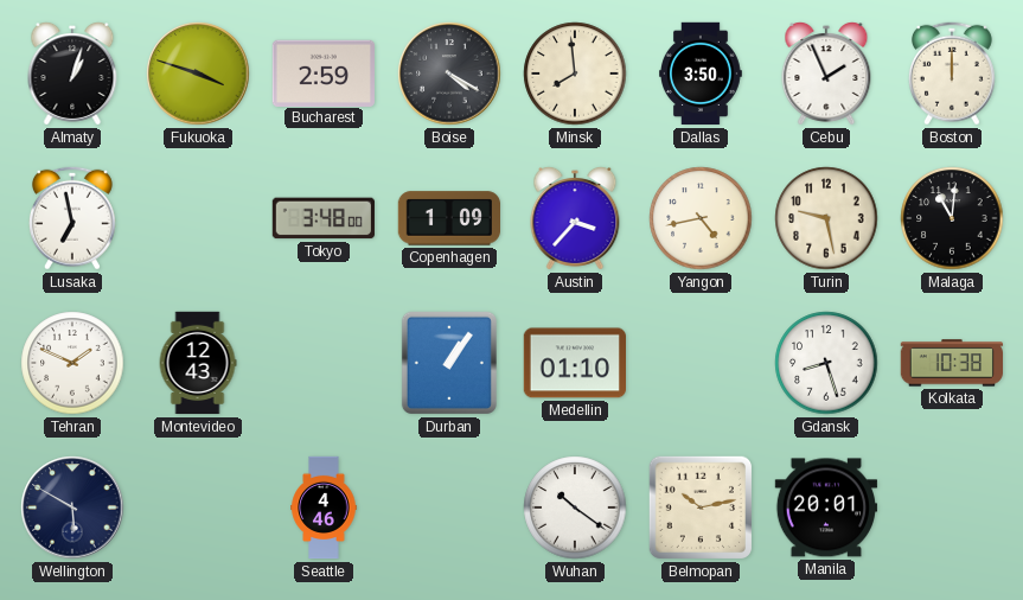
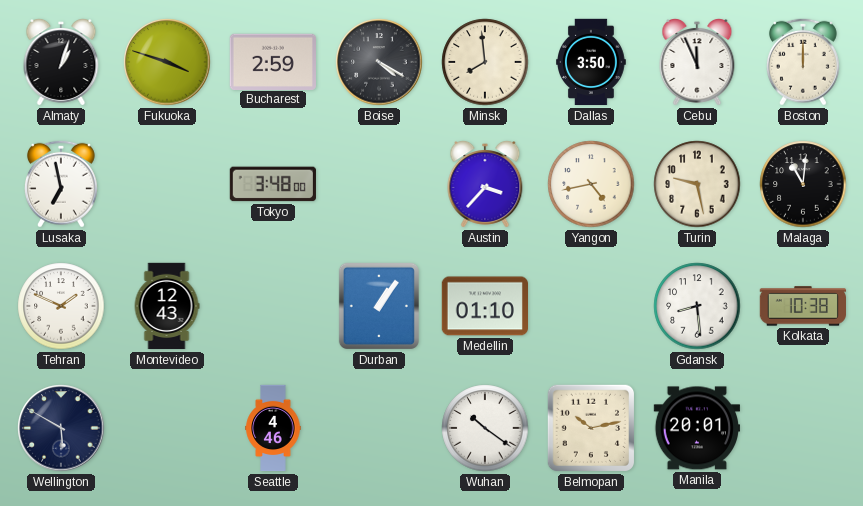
Cebu: 1:56 -> 11:56 (697, 62)
Copenhagen: 1:09 -> none (448, 218)
Gdansk: 8:27 -> 8:29 (697, 306)
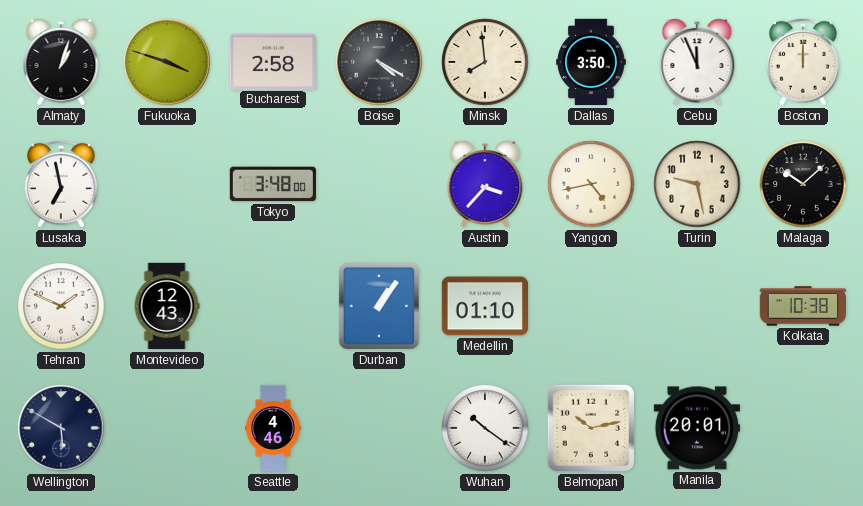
Bucharest: 2:59 -> 2:58 (272, 61)
Malaga: 11:01 -> 10:08 (803, 184)
Gdansk: 8:29 -> none (697, 306)
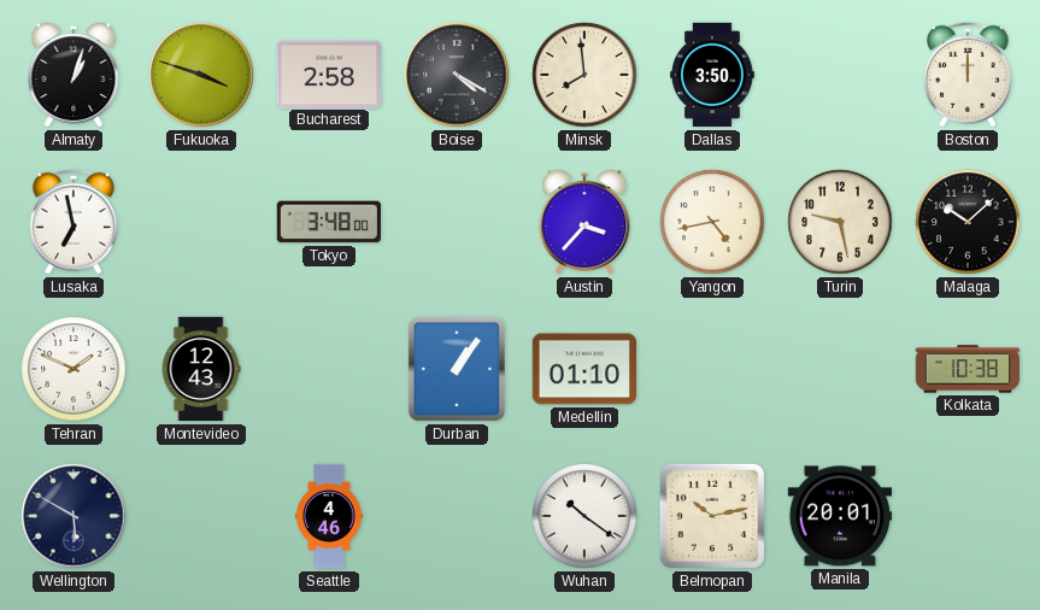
Cebu: 11:56 -> none (697, 62)
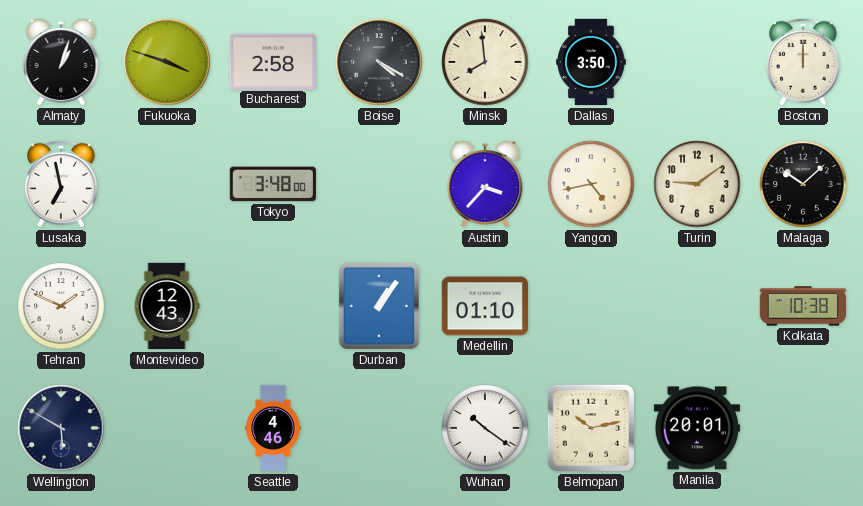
Turin: 9:28 -> 9:09 (697, 184)
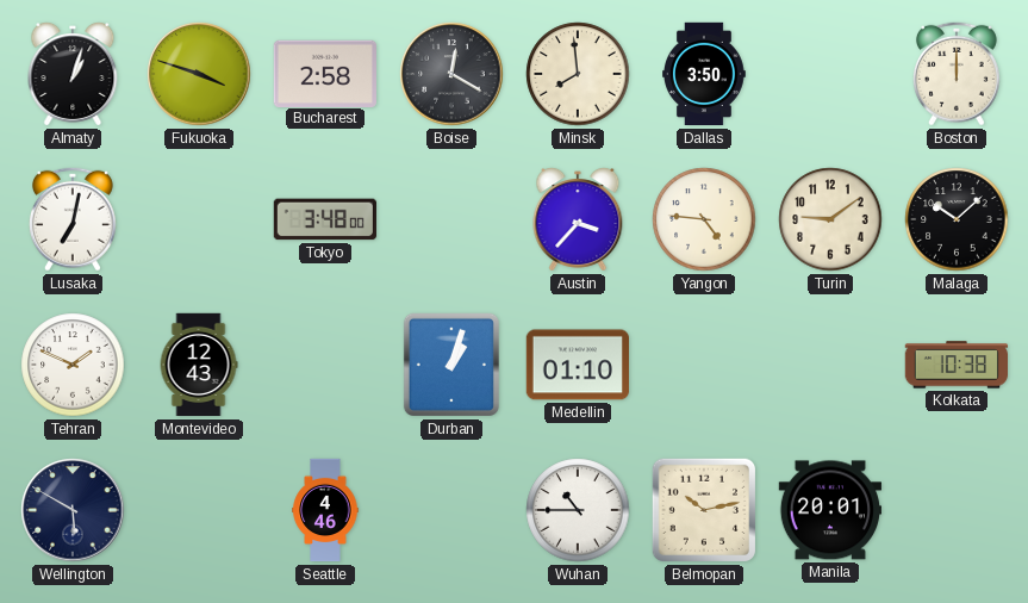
Boise: 4:20 -> 12:20 (451, 74)
Lusaka: 6:58 -> 7:02 (73, 219)
Yangon: 4:43 -> 4:46 (704, 219)
Durban: 1:06 -> 1:03 (451, 365)
Wuhan: 10:21 -> 10:45 (578, 510)
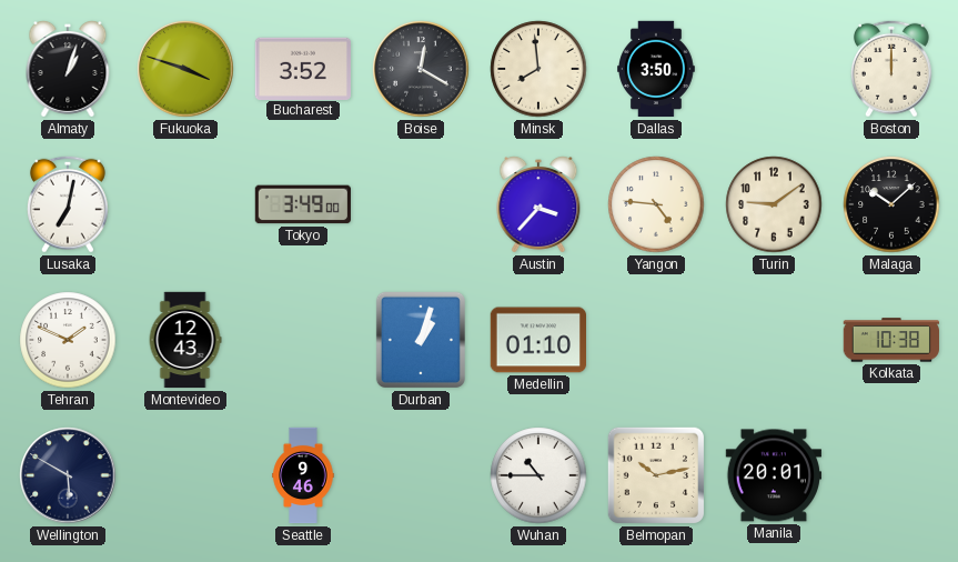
Bucharest: 2:58 -> 3:52 (302, 68)
Tokyo: 3:48 -> 3:49 (302, 204)
Seattle: 4:46 -> 9:46 (303, 475)
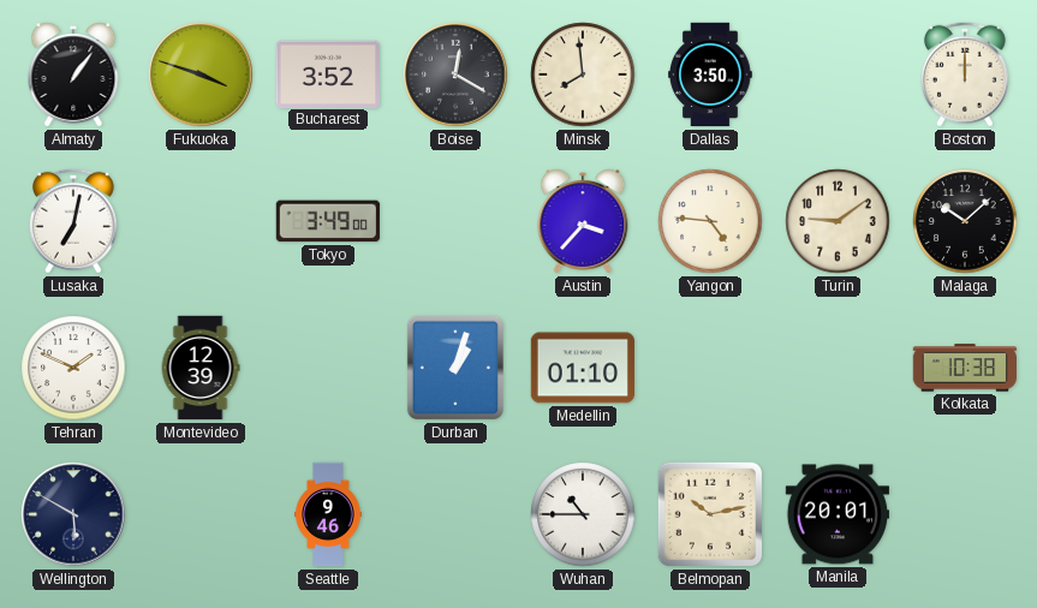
Almaty: 1:03 -> 1:06 (73, 74)
Montevideo: 12:43 -> 12:39 (201, 368)
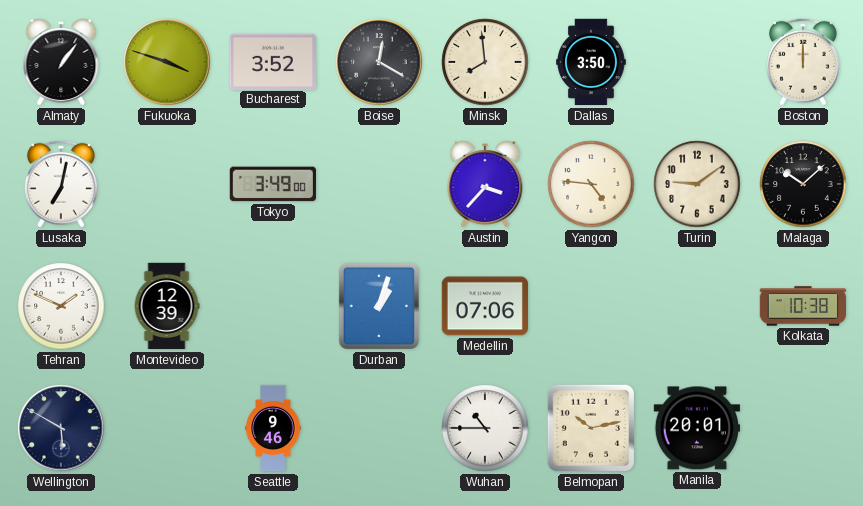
Medellin: 01:10 -> 07:06 (484, 306)
